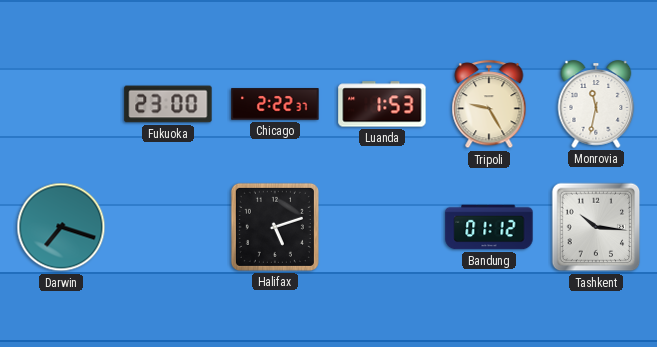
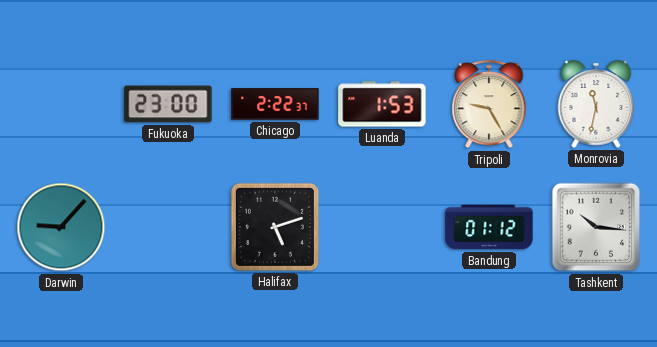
Darwin: 7:18 -> 9:07 (61, 227)
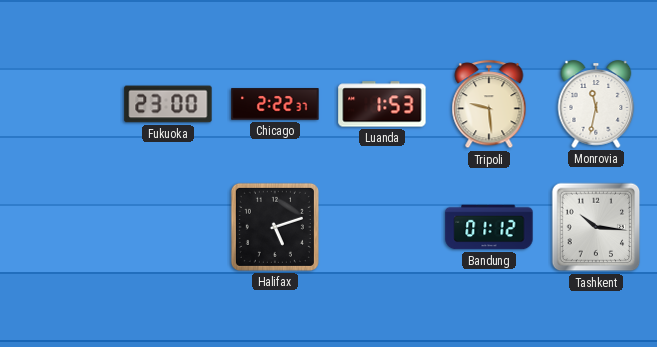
Tripoli: 9:25 -> 9:29 (489, 105)
Darwin: 9:07 -> none (61, 227)
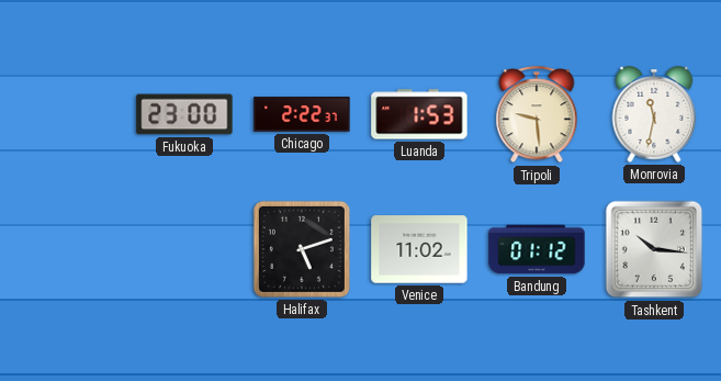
Venice: none -> 11:02 (419, 249)
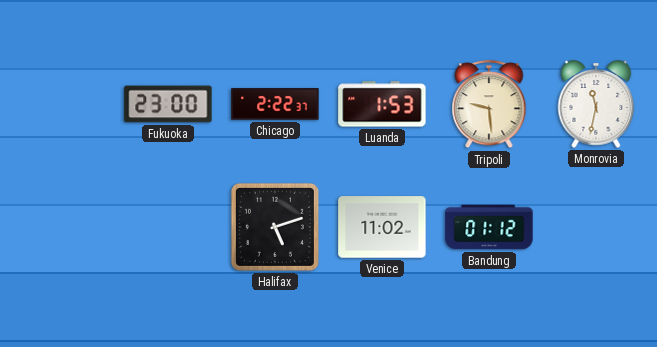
Tashkent: 10:16 -> none (654, 249)
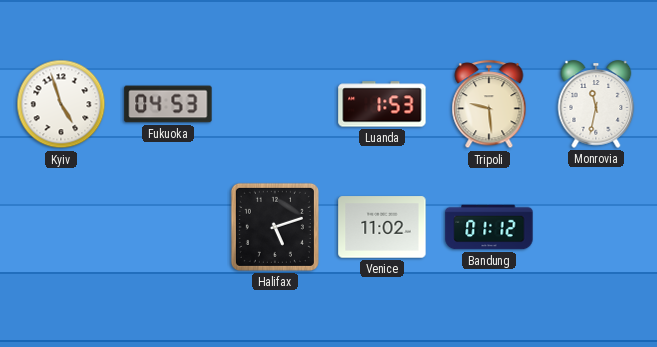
Kyiv: none -> 4:57 (61, 104)
Fukuoka: 23:00 -> 04:53 (168, 104)
Chicago: 2:22 -> none (275, 104)
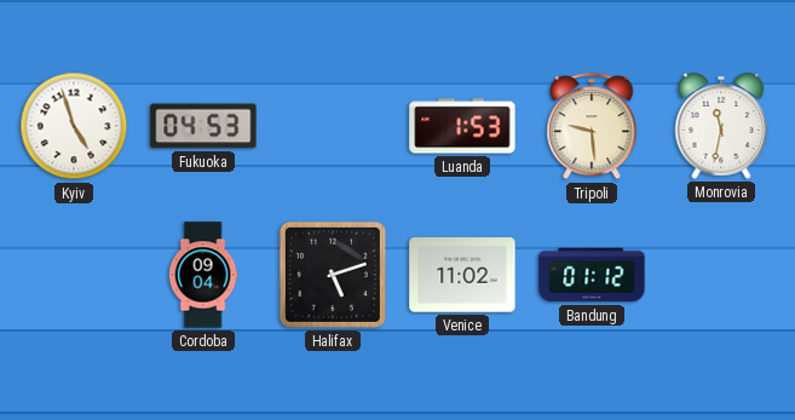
Cordoba: none -> 09:04 (203, 275)
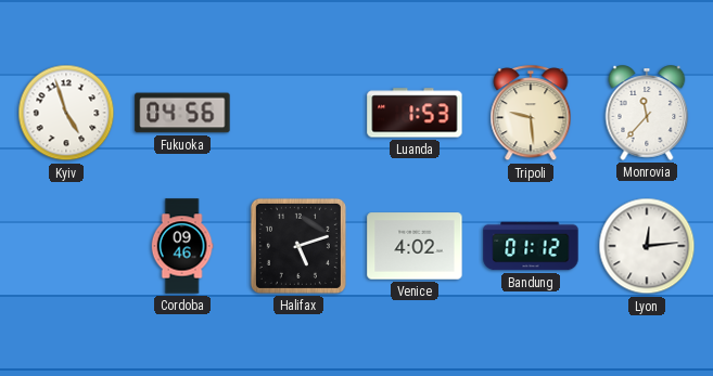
Fukuoka: 04:53 -> 04:56 (182, 113)
Monrovia: 11:32 -> 11:37 (647, 113)
Cordoba: 09:04 -> 09:46 (182, 246)
Venice: 11:02 -> 4:02 (415, 246)
Lyon: none -> 12:14 (647, 246)
